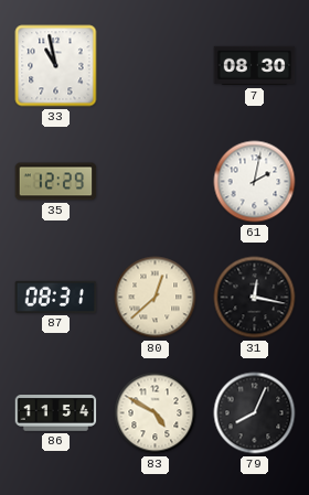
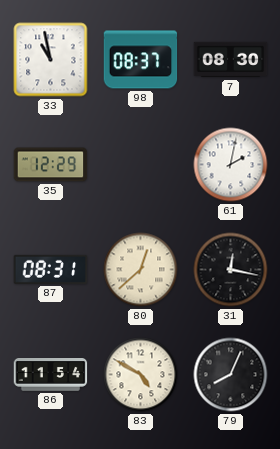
98: none -> 08:37 (141, 60)
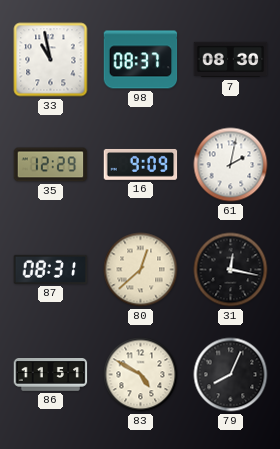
16: none -> 9:09 (141, 164)
86: 11:54 -> 11:51 (51, 375)
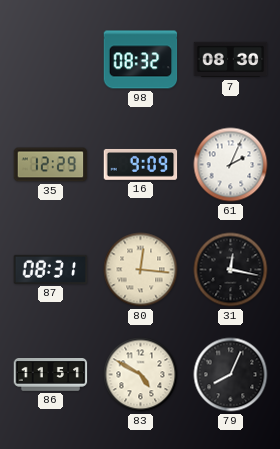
33: 10:58 -> none (51, 60)
98: 08:37 -> 08:32 (141, 60)
61: 2:02 -> 2:04 (231, 165)
80: 12:38 -> 12:16 (141, 270)
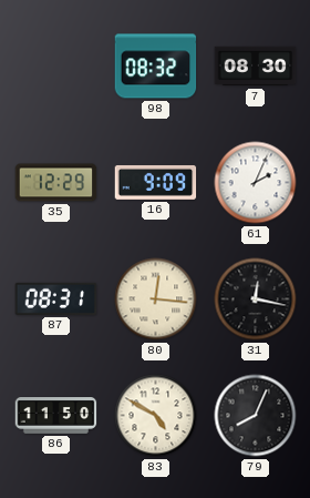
86: 11:51 -> 11:50 (56, 416)
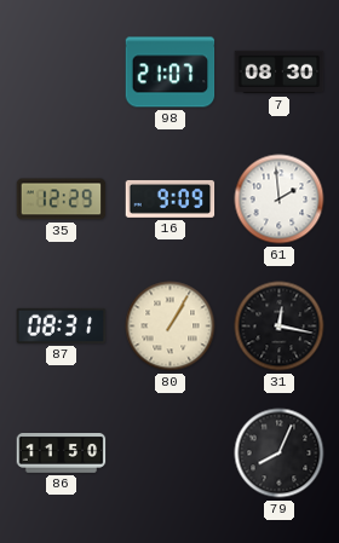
98: 08:32 -> 21:07 (171, 73)
61: 2:04 -> 1:59 (280, 200)
80: 12:16 -> 1:05 (171, 327)
83: 4:50 -> none (156, 416)
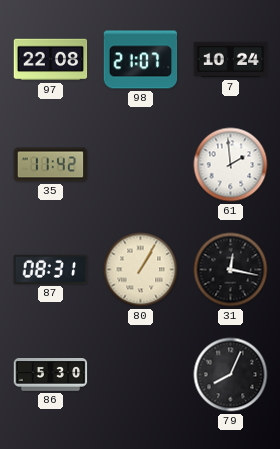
97: none -> 22:08 (51, 60)
7: 08:30 -> 10:24 (231, 60)
35: 12:29 -> 11:42 (51, 165)
16: 9:09 -> none (171, 198)
86: 11:50 -> 5:30 (51, 375)
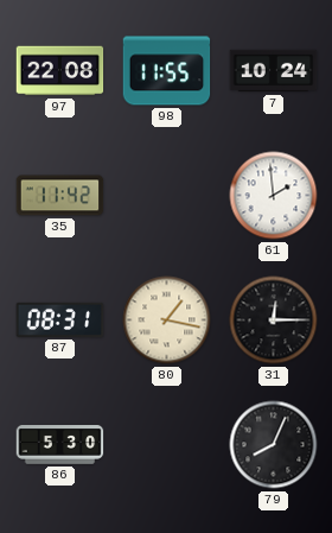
98: 21:07 -> 11:55 (167, 71)
80: 1:05 -> 1:17 (167, 321)
31: 12:17 -> 12:15 (274, 321)
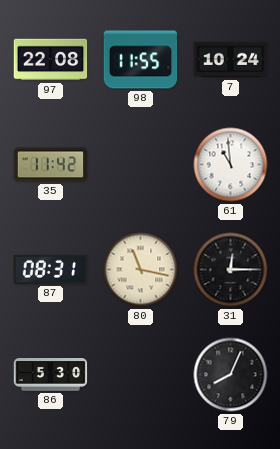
61: 1:59 -> 10:59 (231, 165)
80: 1:17 -> 11:17 (141, 270)
